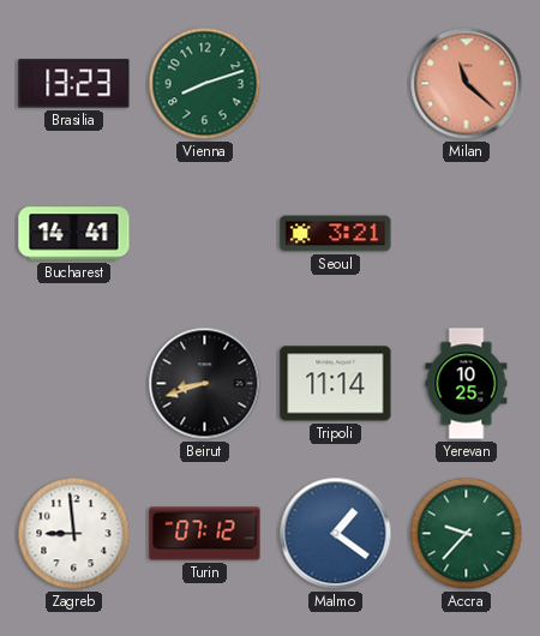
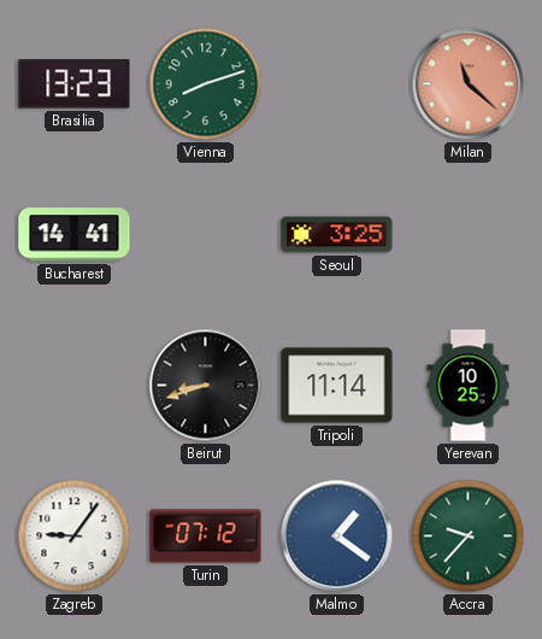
Seoul: 3:21 -> 3:25 (337, 235)
Zagreb: 8:59 -> 9:06 (75, 537)
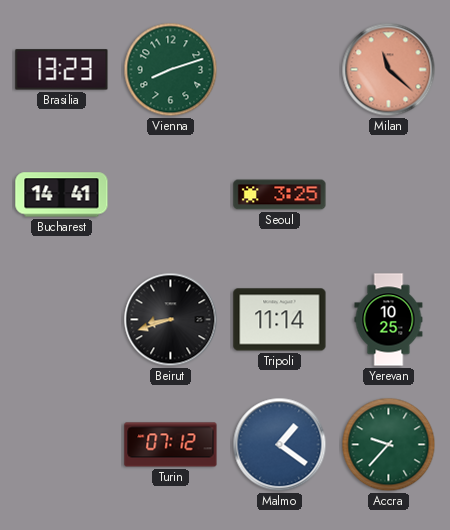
Zagreb: 9:06 -> none (75, 537)
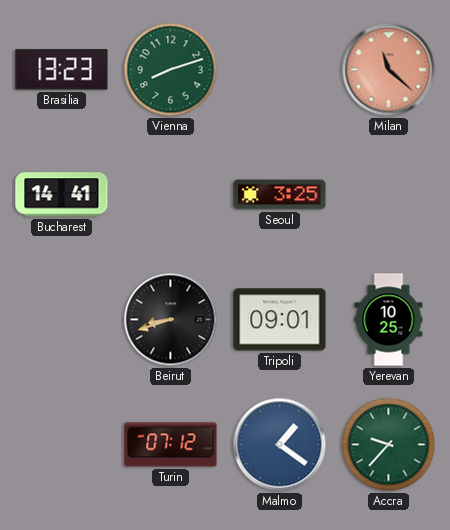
Tripoli: 11:14 -> 09:01 (280, 320)
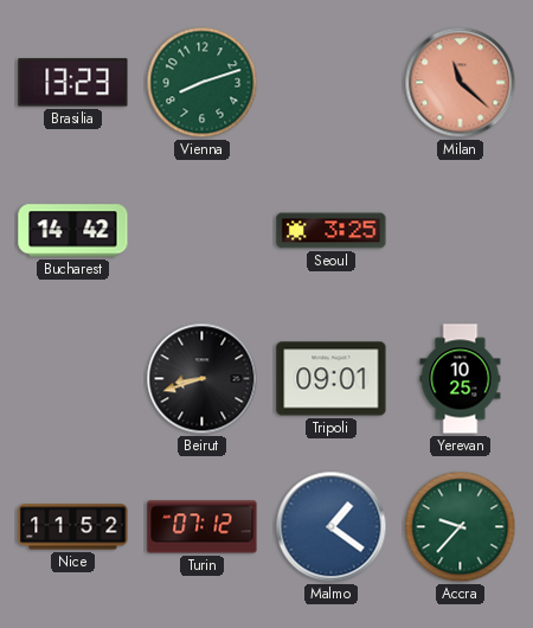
Bucharest: 14:41 -> 14:42 (73, 231)
Nice: none -> 11:52 (73, 527)
